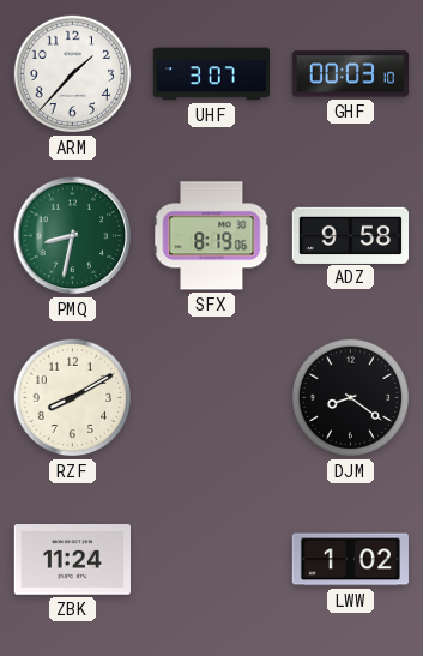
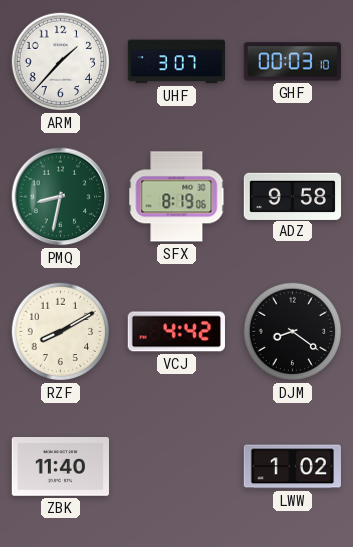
VCJ: none -> 4:42 (176, 332)
ZBK: 11:24 -> 11:40 (60, 467)
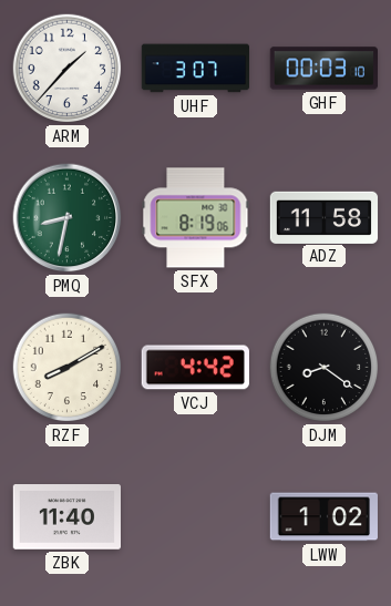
ADZ: 9:58 -> 11:58 (325, 217)
